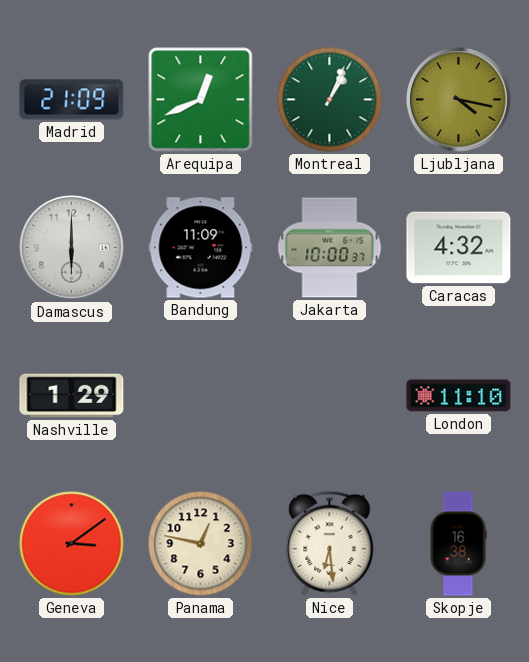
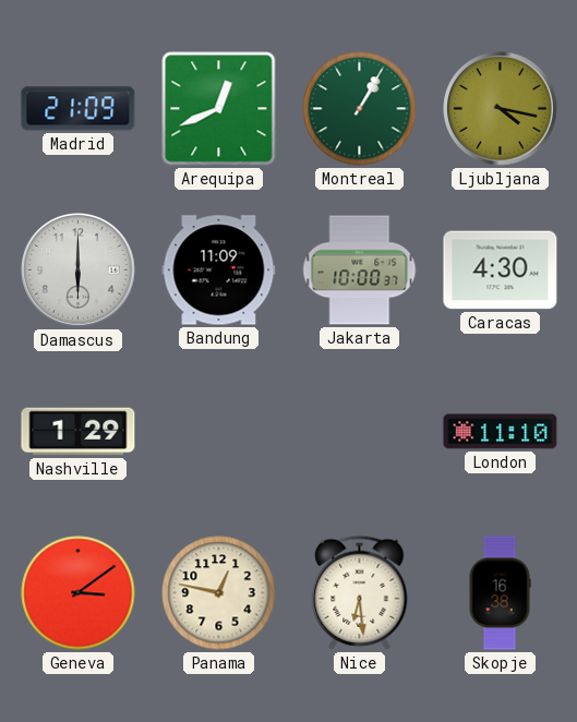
Montreal: 1:04 -> 1:05 (360, 109)
Caracas: 4:32 -> 4:30 (501, 270)
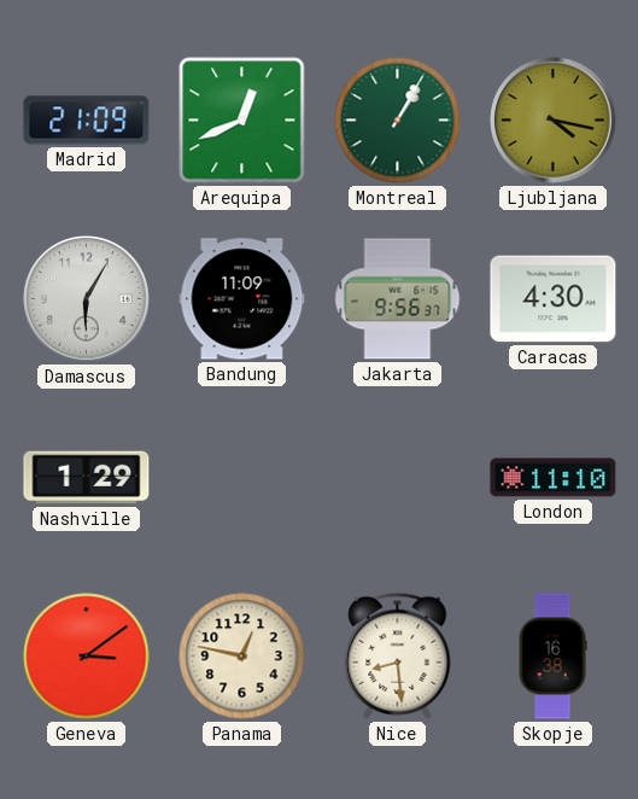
Damascus: 6:00 -> 6:05 (87, 299)
Jakarta: 10:00 -> 9:56 (398, 299)
Nice: 6:29 -> 8:29 (398, 655)
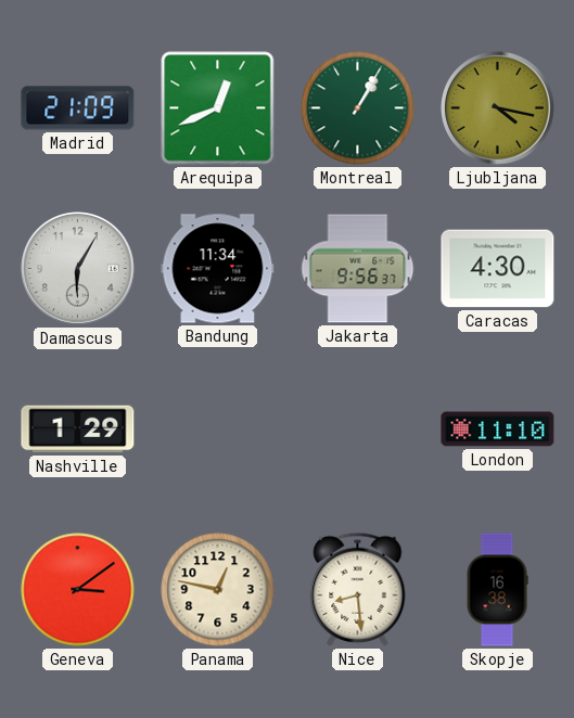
Bandung: 11:09 -> 11:34 (218, 269)
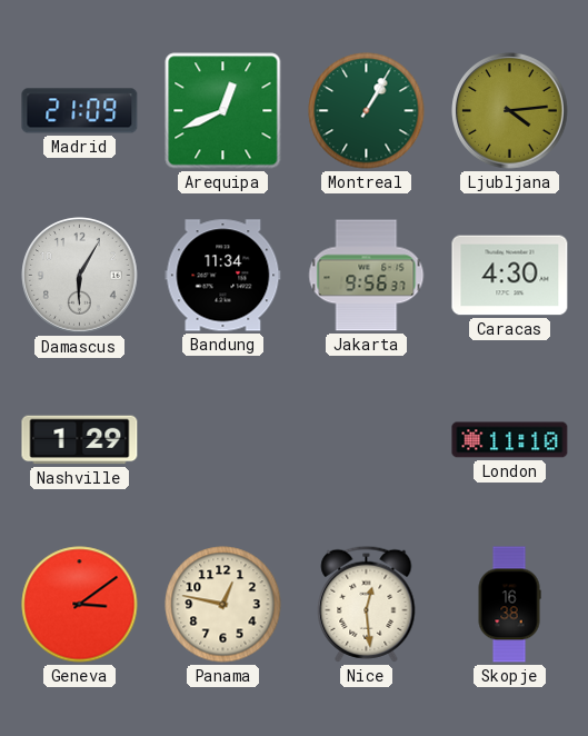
Ljubljana: 4:17 -> 4:14 (510, 111)
Nice: 8:29 -> 12:29 (367, 604)
